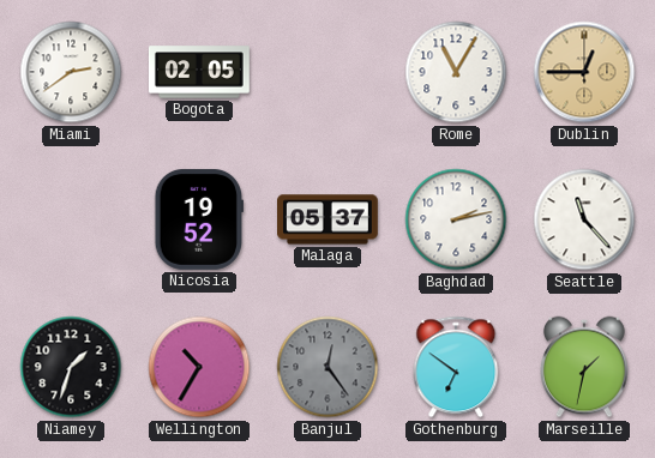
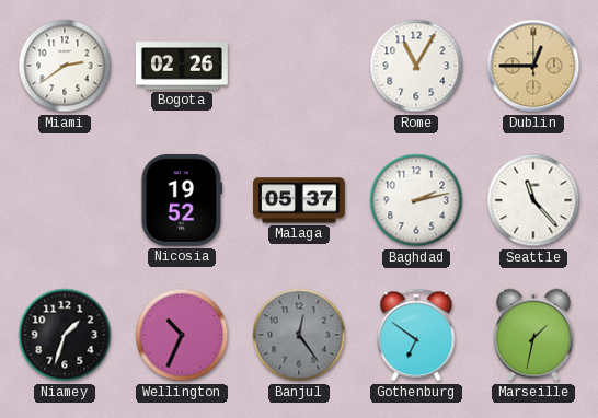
Bogota: 02:05 -> 02:26 (182, 66)
Wellington: 10:35 -> 10:34 (182, 335)
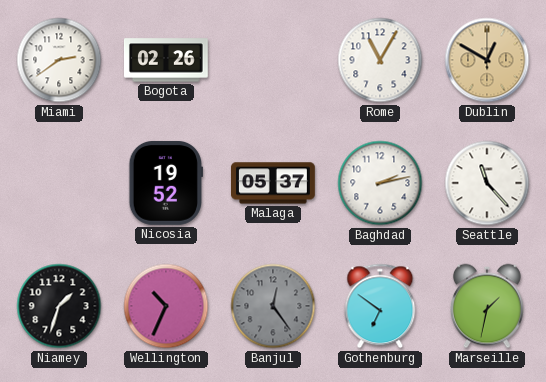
Dublin: 12:45 -> 12:50 (487, 60)
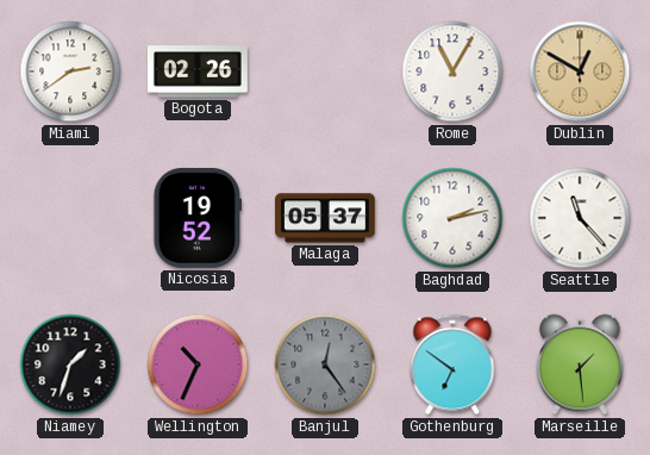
Marseille: 1:32 -> 1:29 (580, 364)
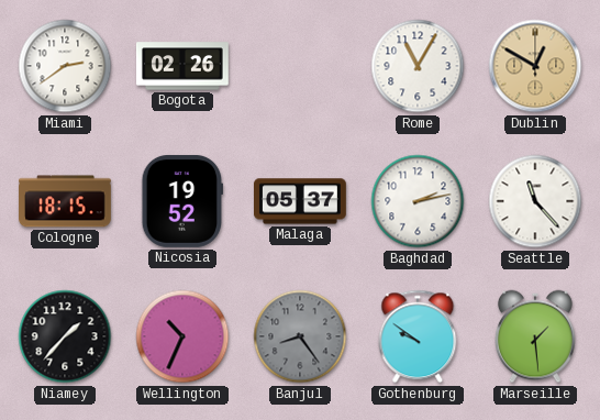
Cologne: none -> 18:15 (66, 201)
Niamey: 1:33 -> 1:37 (65, 336)
Banjul: 12:24 -> 8:24 (300, 336)
Gothenburg: 6:51 -> 9:51 (418, 336)
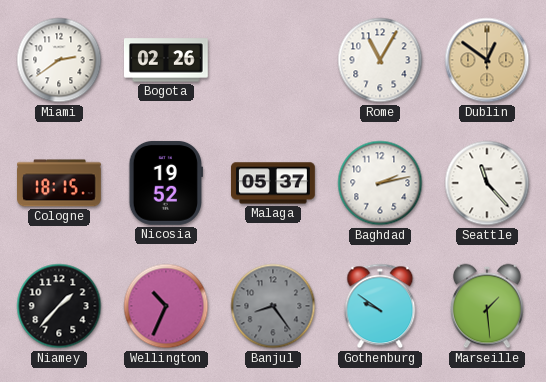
Dublin: 12:50 -> 12:51 (487, 60)
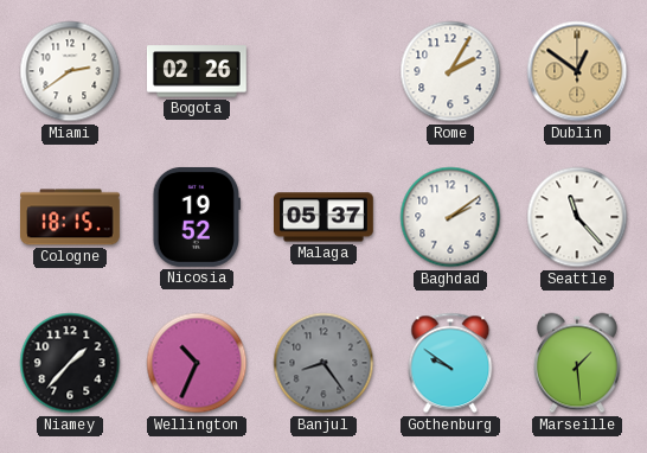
Rome: 11:05 -> 2:05 (450, 71)
Baghdad: 2:13 -> 2:09 (450, 217)
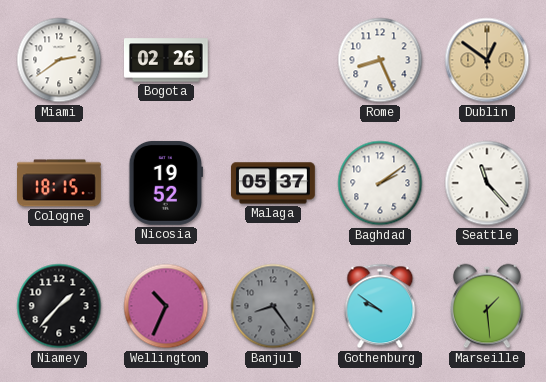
Rome: 2:05 -> 8:26 (380, 60)
